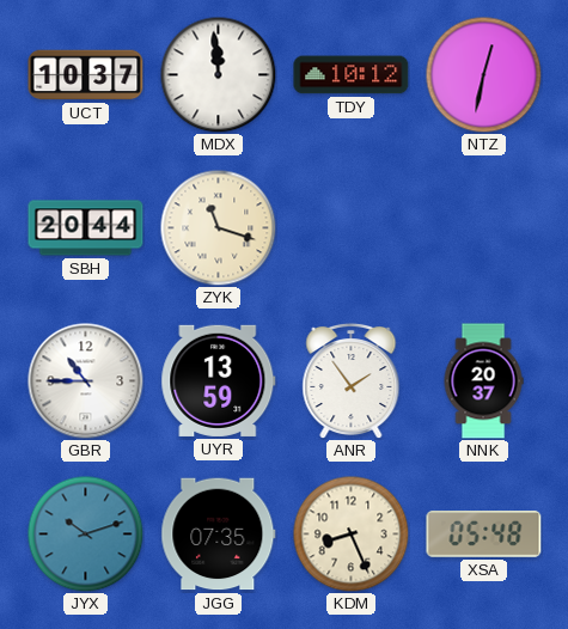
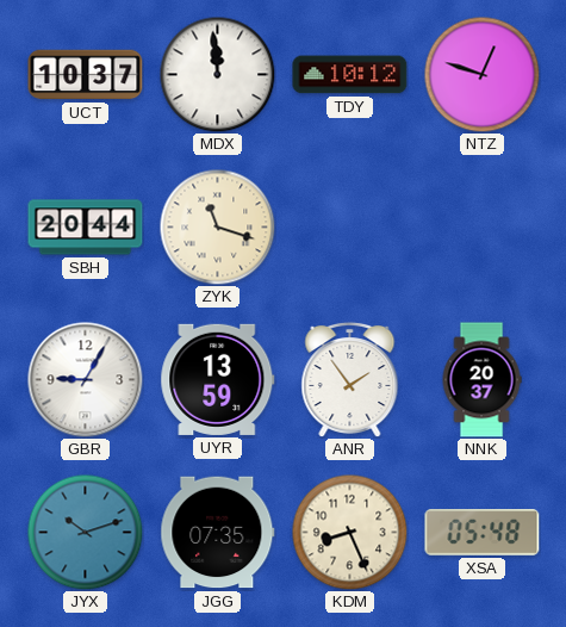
NTZ: 12:32 -> 12:48 (481, 74)
GBR: 10:45 -> 9:05 (86, 380)
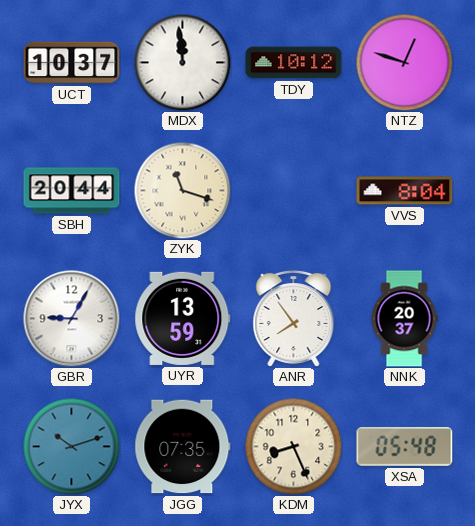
VVS: none -> 8:04 (405, 191)
ANR: 1:54 -> 7:54 (294, 318)
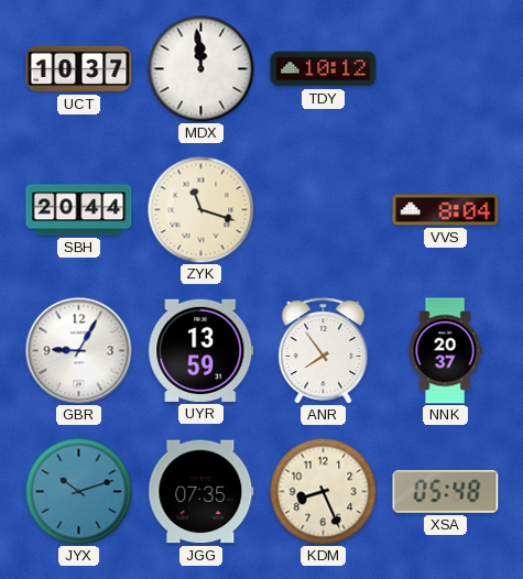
NTZ: 12:48 -> none (404, 62)
